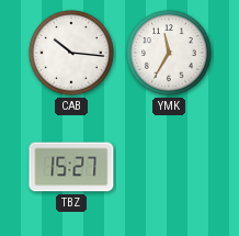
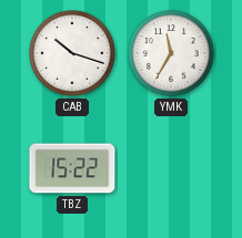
CAB: 10:16 -> 10:18 (72, 53)
TBZ: 15:27 -> 15:22 (72, 168)
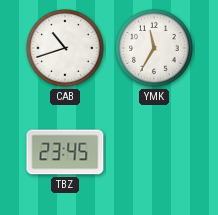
CAB: 10:18 -> 10:42 (65, 48)
TBZ: 15:22 -> 23:45 (65, 152)
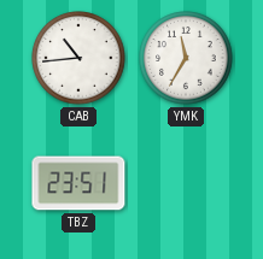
CAB: 10:42 -> 10:44 (78, 58)
TBZ: 23:45 -> 23:51 (78, 183)
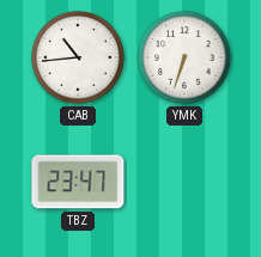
YMK: 11:35 -> 6:33 (184, 57)
TBZ: 23:51 -> 23:47 (78, 182)
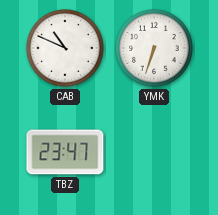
CAB: 10:44 -> 10:49 (65, 48)
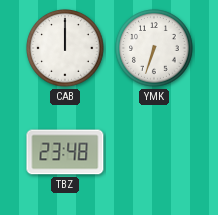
CAB: 10:49 -> 12:00 (65, 48)
TBZ: 23:47 -> 23:48 (65, 152)
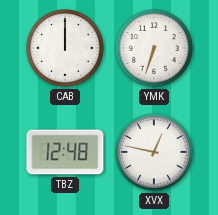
TBZ: 23:48 -> 12:48 (65, 152)
XVX: none -> 12:47 (154, 152)
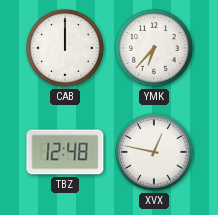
YMK: 6:33 -> 6:37 (154, 48)
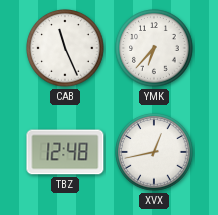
CAB: 12:00 -> 11:26 (65, 48)
XVX: 12:47 -> 12:43 (154, 152)
